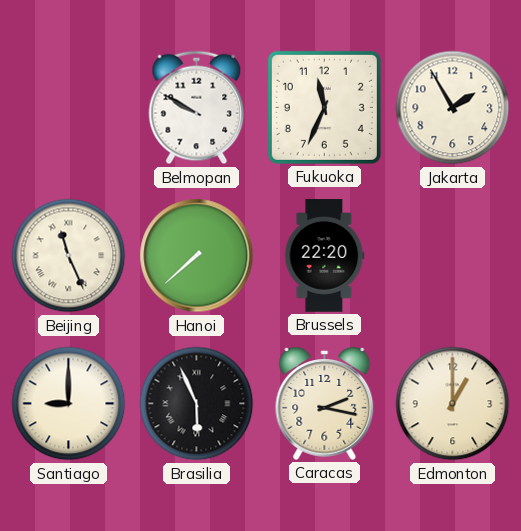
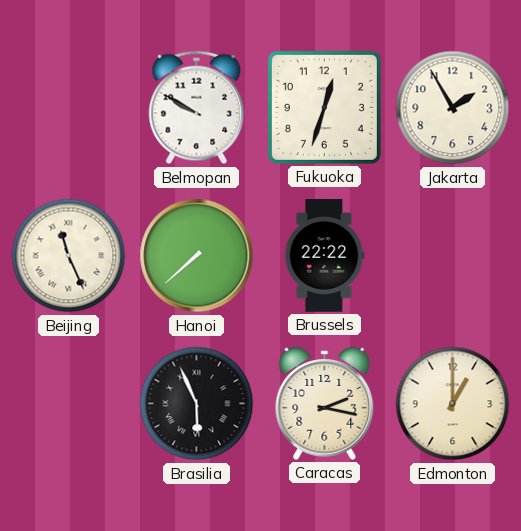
Fukuoka: 11:34 -> 12:33 (324, 107)
Brussels: 22:20 -> 22:22 (325, 256)
Santiago: 9:00 -> none (69, 404)
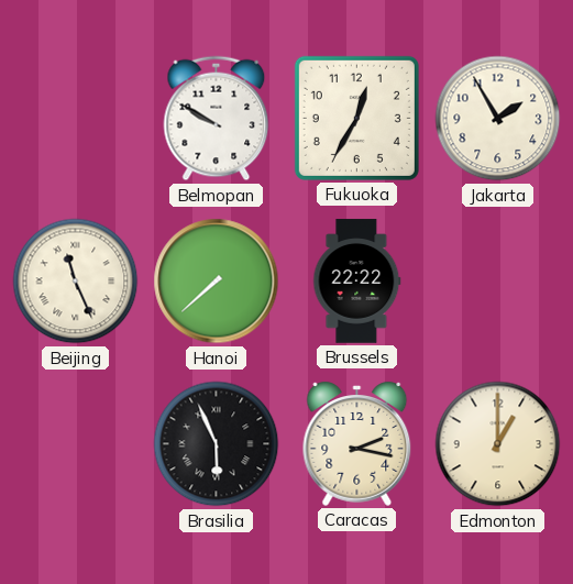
Fukuoka: 12:33 -> 12:35 (356, 118)
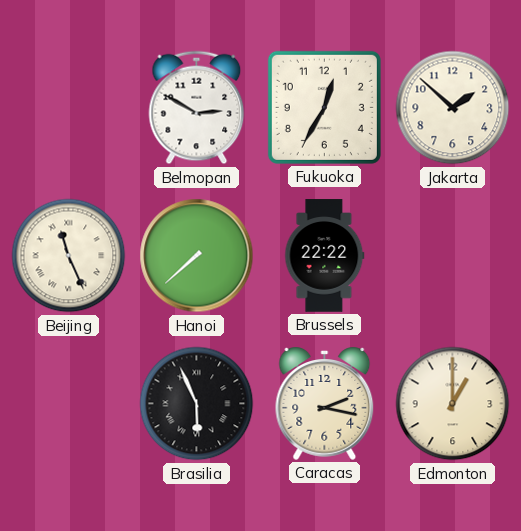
Belmopan: 9:50 -> 2:50 (197, 108)
Jakarta: 1:55 -> 1:52 (453, 108)
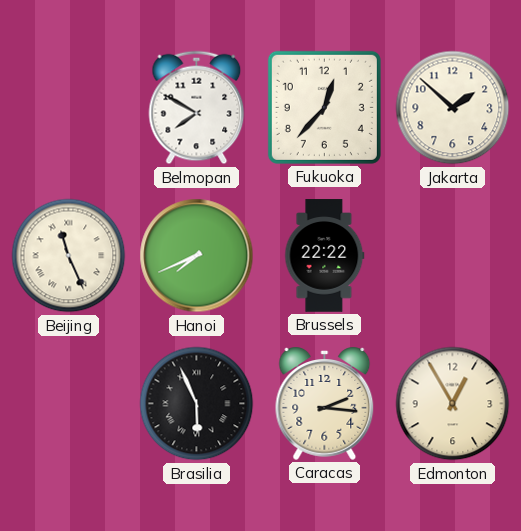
Belmopan: 2:50 -> 7:50 (197, 108)
Fukuoka: 12:35 -> 12:37 (324, 107)
Hanoi: 7:38 -> 7:41 (197, 256)
Caracas: 2:17 -> 2:16 (325, 403)
Edmonton: 1:00 -> 12:55 (453, 404)
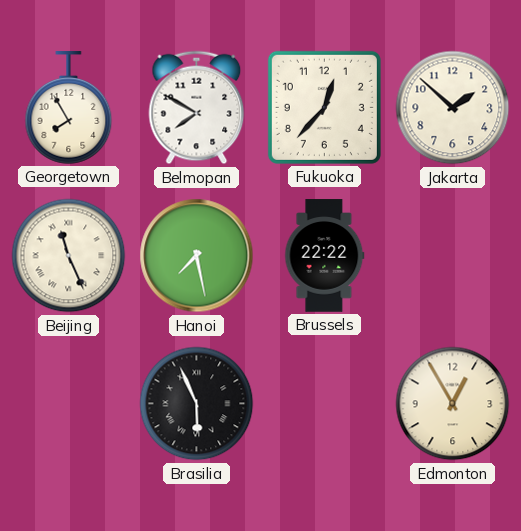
Georgetown: none -> 7:55 (69, 108)
Hanoi: 7:41 -> 7:28 (197, 256)
Caracas: 2:16 -> none (325, 403)
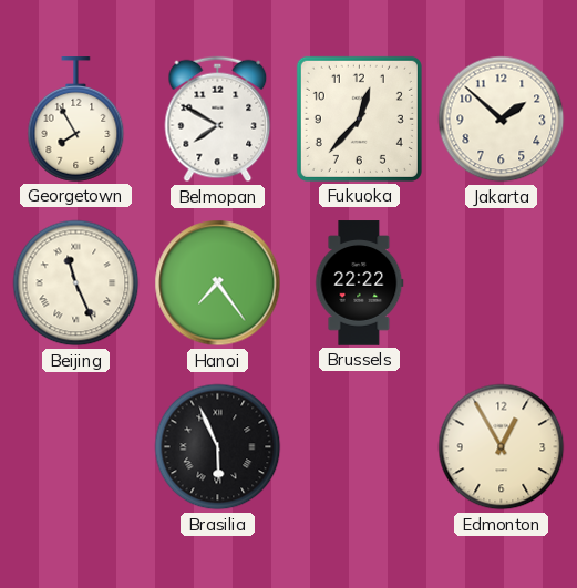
Hanoi: 7:28 -> 7:24 (218, 283)
